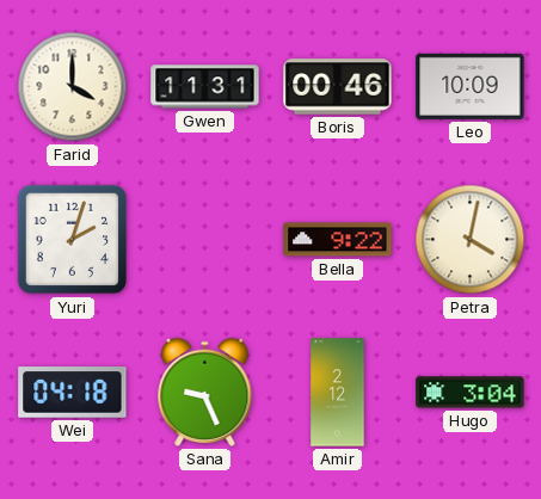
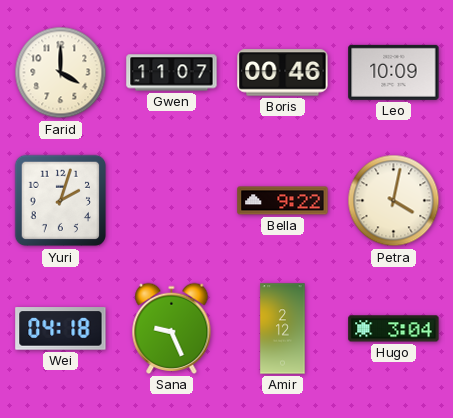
Gwen: 11:31 -> 11:07 (172, 73)
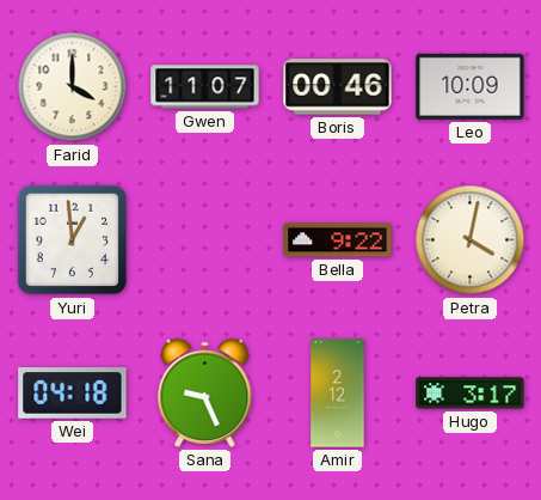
Yuri: 2:03 -> 12:59 (73, 240)
Hugo: 3:04 -> 3:17 (471, 394)
